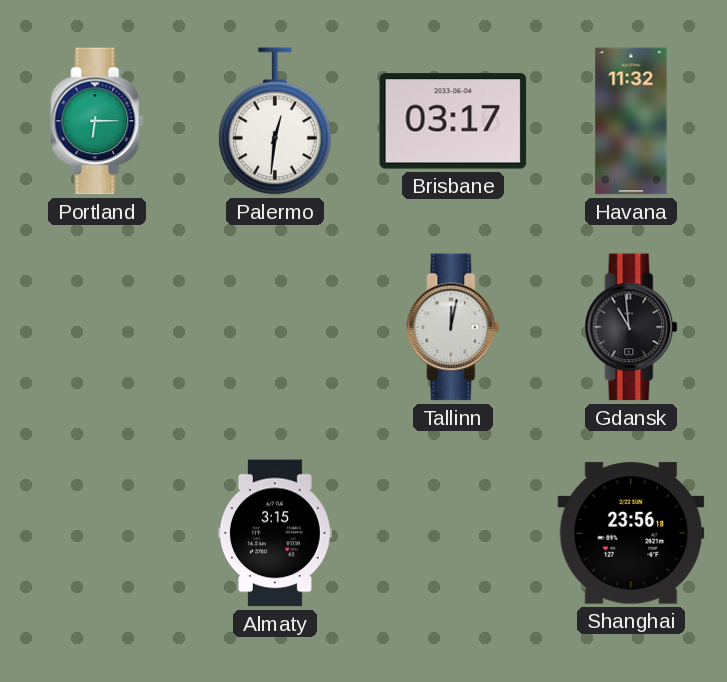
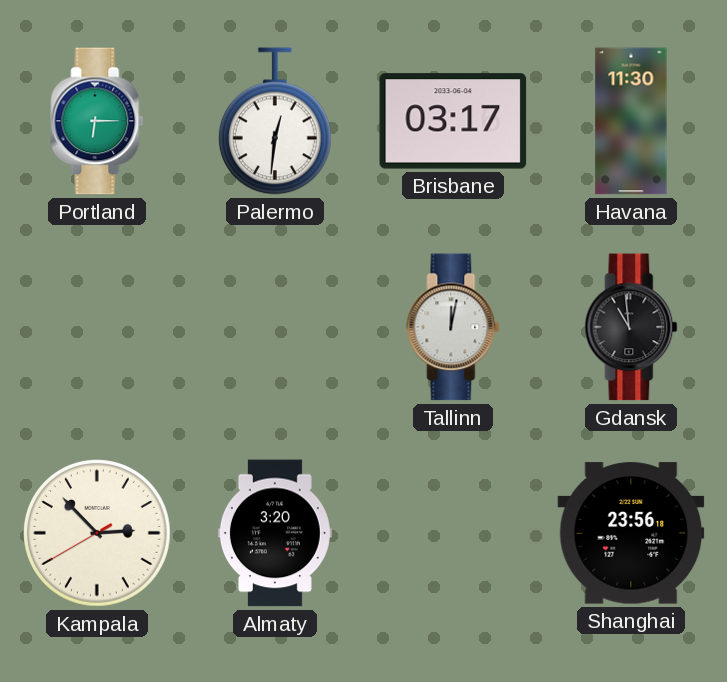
Havana: 11:32 -> 11:30 (631, 121)
Kampala: none -> 2:52 (98, 534)
Almaty: 3:15 -> 3:20 (275, 533)
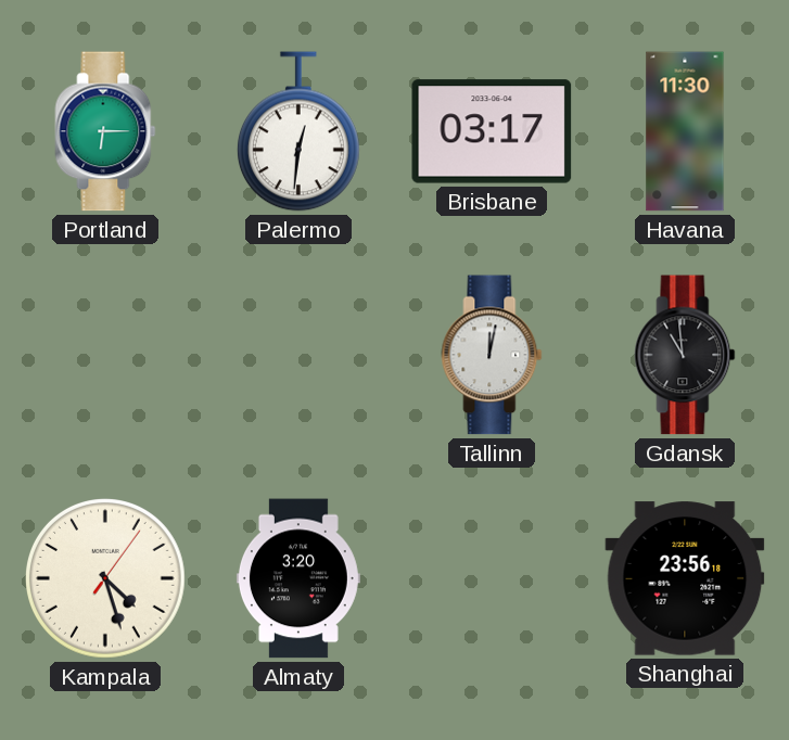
Kampala: 2:52 -> 4:27 (106, 579)
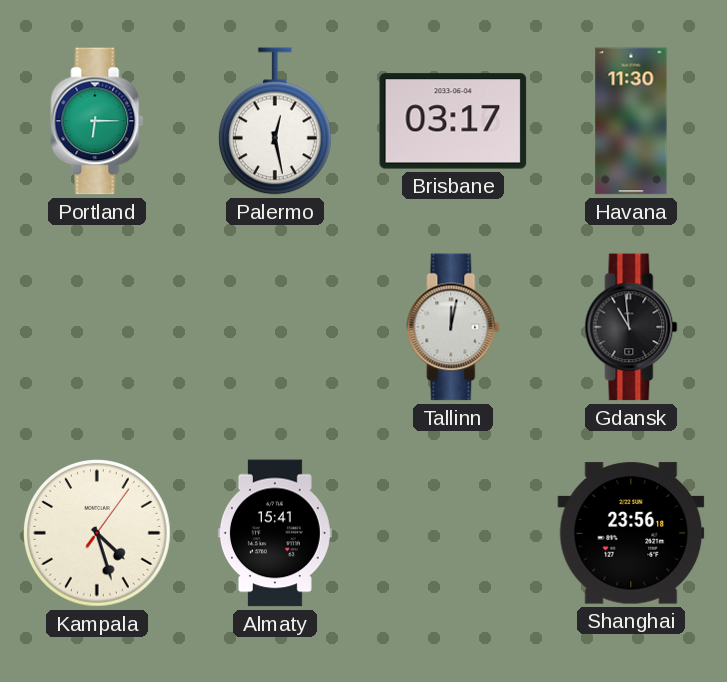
Palermo: 12:31 -> 12:28 (275, 121)
Almaty: 3:20 -> 15:41 (275, 533)
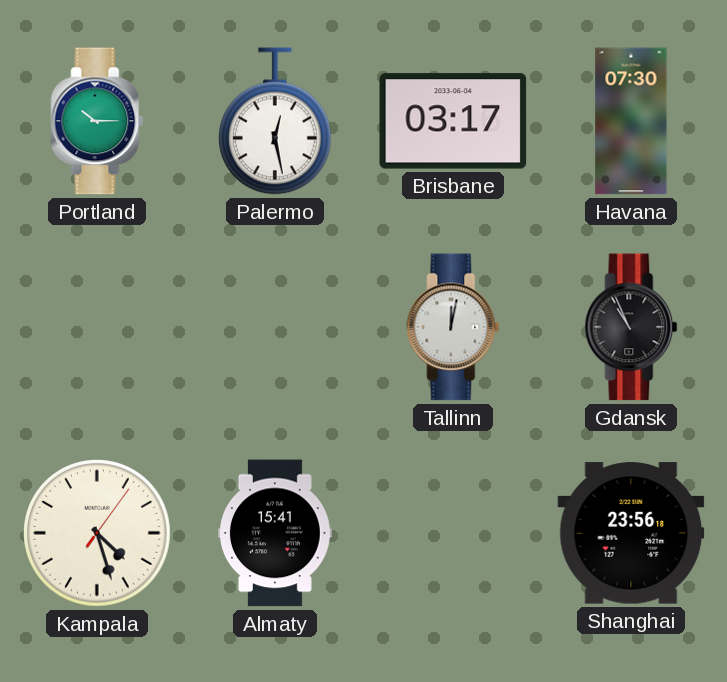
Portland: 6:15 -> 10:15 (97, 121)
Havana: 11:30 -> 07:30 (631, 121)
Gdansk: 10:59 -> 10:56 (631, 327)
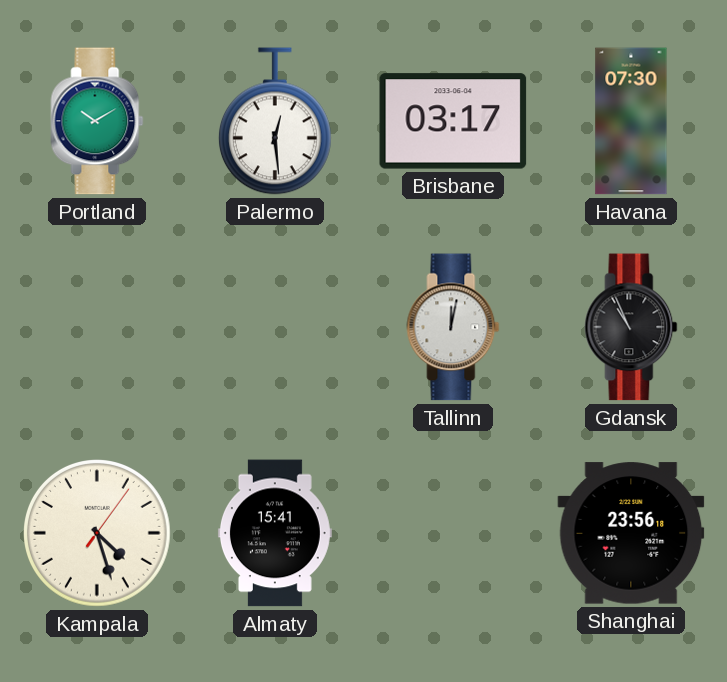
Portland: 10:15 -> 10:10 (97, 121)
Palermo: 12:28 -> 12:29 (275, 121)
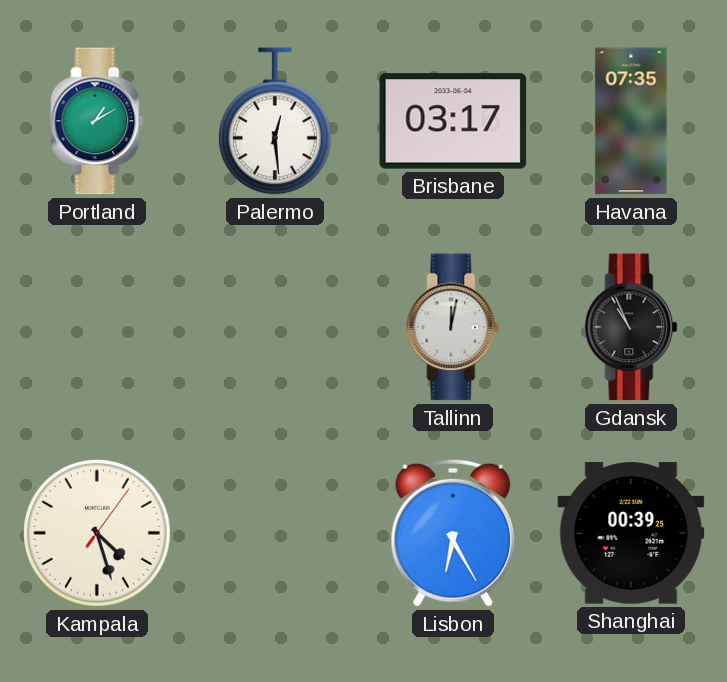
Portland: 10:10 -> 1:10 (97, 121)
Havana: 07:30 -> 07:35 (631, 121)
Almaty: 15:41 -> none (275, 533)
Lisbon: none -> 6:25 (453, 533)
Shanghai: 23:56 -> 00:39 (631, 533)
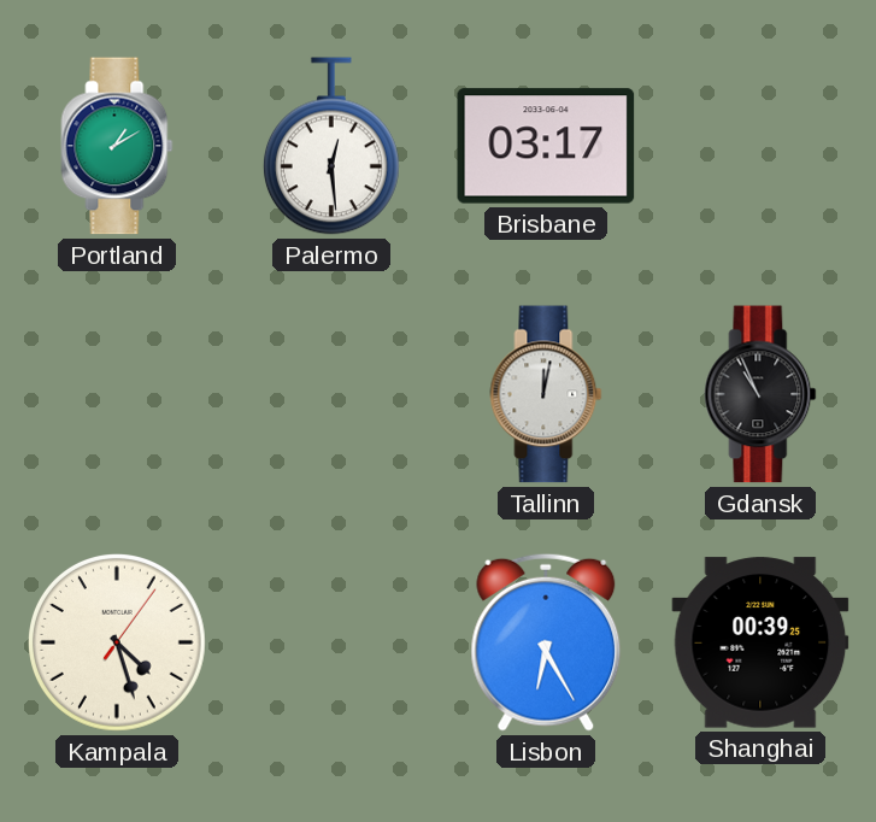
Havana: 07:35 -> none (631, 121)
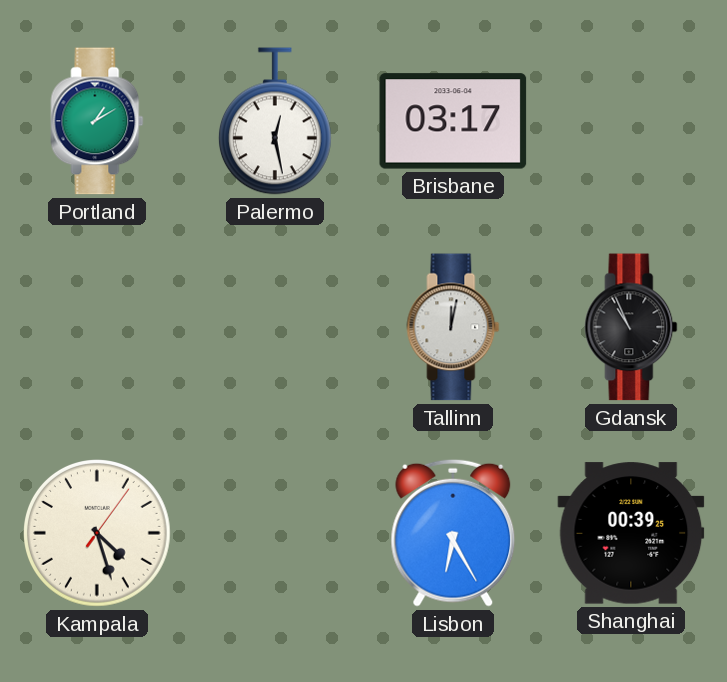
Palermo: 12:29 -> 12:28 (275, 121)
